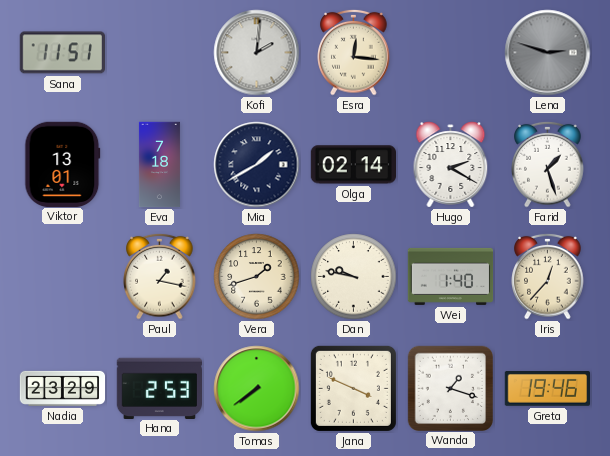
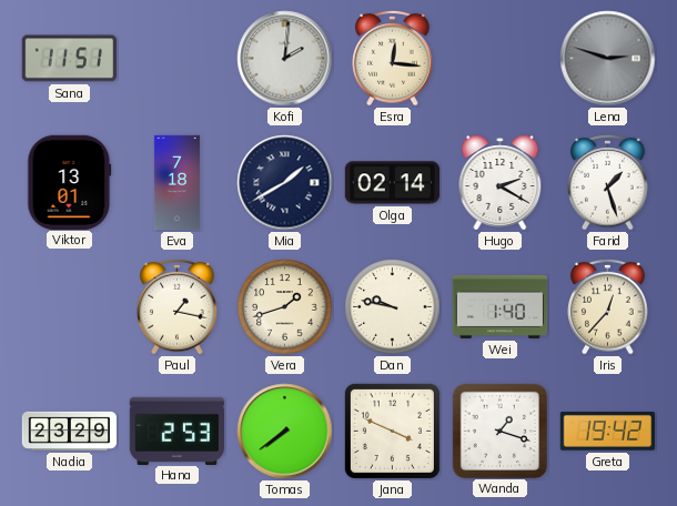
Greta: 19:46 -> 19:42 (607, 432)
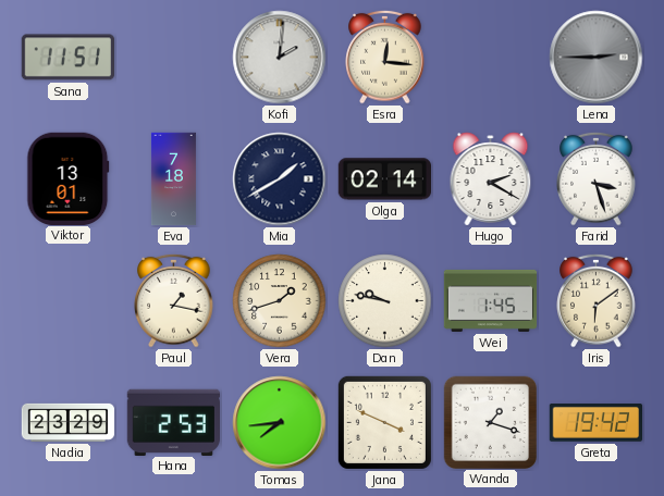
Lena: 2:48 -> 2:45 (597, 58)
Farid: 1:27 -> 3:27 (597, 178)
Wei: 1:40 -> 1:45 (491, 300)
Iris: 12:37 -> 6:09 (597, 300)
Tomas: 7:39 -> 7:44 (280, 423)
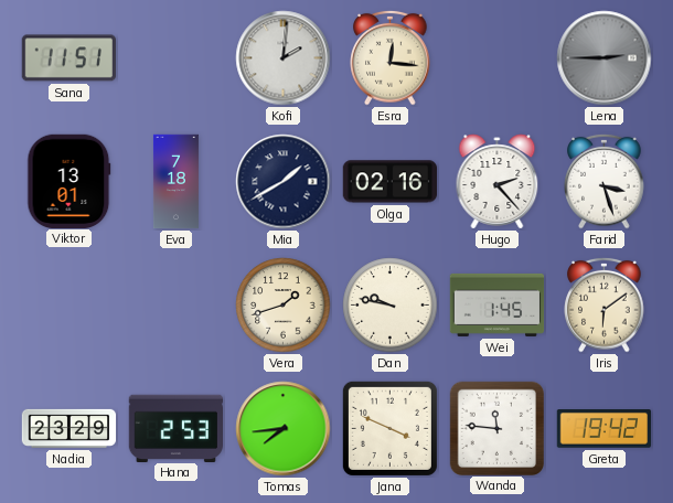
Olga: 02:14 -> 02:16 (389, 182)
Hugo: 2:20 -> 2:23 (498, 182)
Paul: 1:17 -> none (174, 300)
Wanda: 1:18 -> 11:46 (496, 428)
